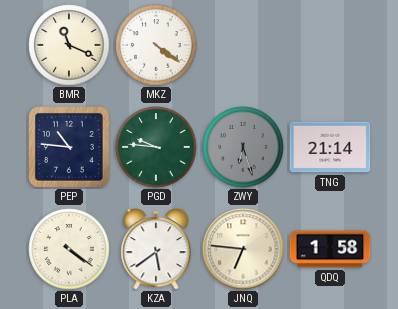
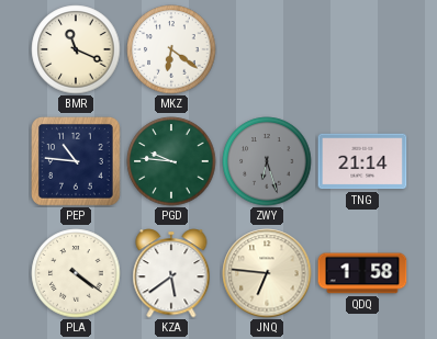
MKZ: 4:21 -> 6:21 (171, 49)
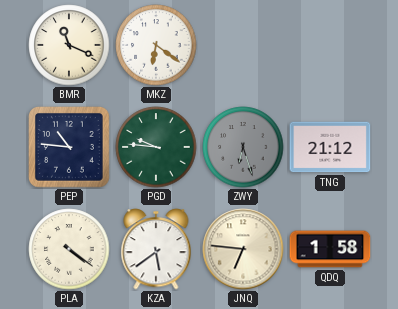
TNG: 21:14 -> 21:12 (330, 147)
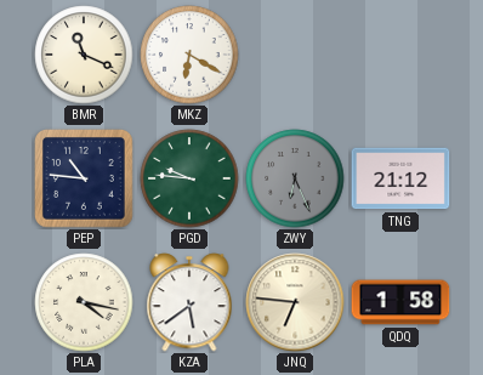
MKZ: 6:21 -> 6:20 (189, 55)
ZWY: 6:27 -> 6:26 (295, 178)
PLA: 4:21 -> 4:17 (84, 302)
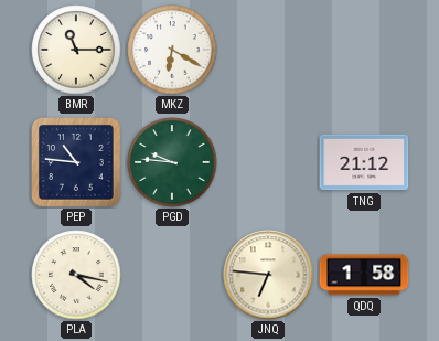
BMR: 11:19 -> 11:15 (76, 50)
ZWY: 6:26 -> none (295, 178)
KZA: 5:39 -> none (189, 302)
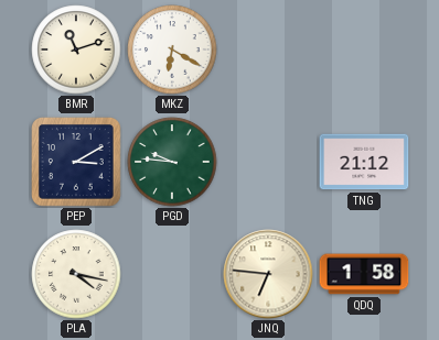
BMR: 11:15 -> 11:12 (76, 50)
PEP: 10:46 -> 3:10 (77, 163)
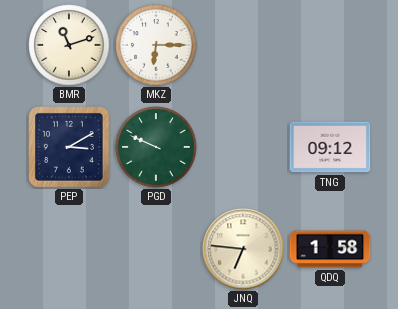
MKZ: 6:20 -> 6:15 (156, 45)
PGD: 9:46 -> 9:49 (156, 147)
TNG: 21:12 -> 09:12 (330, 147)
PLA: 4:17 -> none (76, 274)
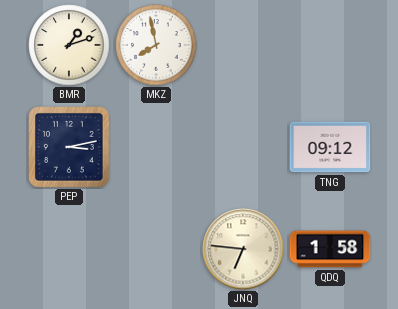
BMR: 11:12 -> 1:12 (69, 45)
MKZ: 6:15 -> 7:58 (156, 45)
PEP: 3:10 -> 3:13 (70, 148)
PGD: 9:49 -> none (156, 147)
